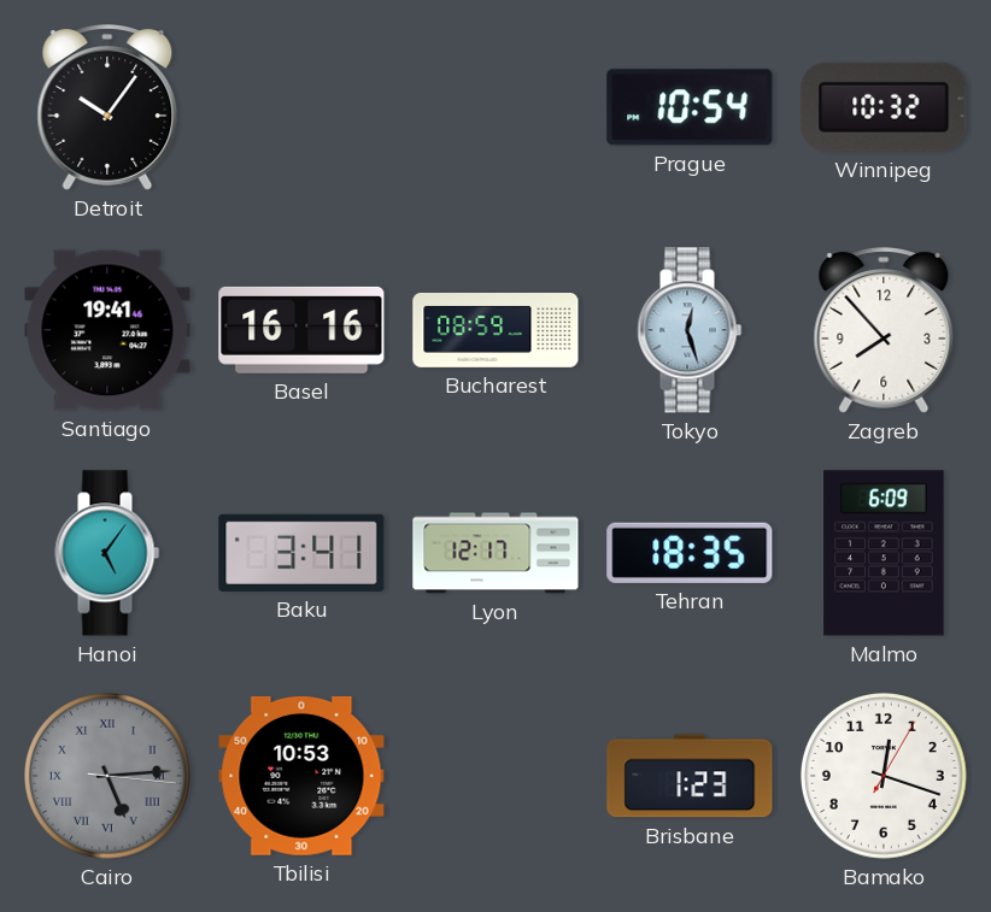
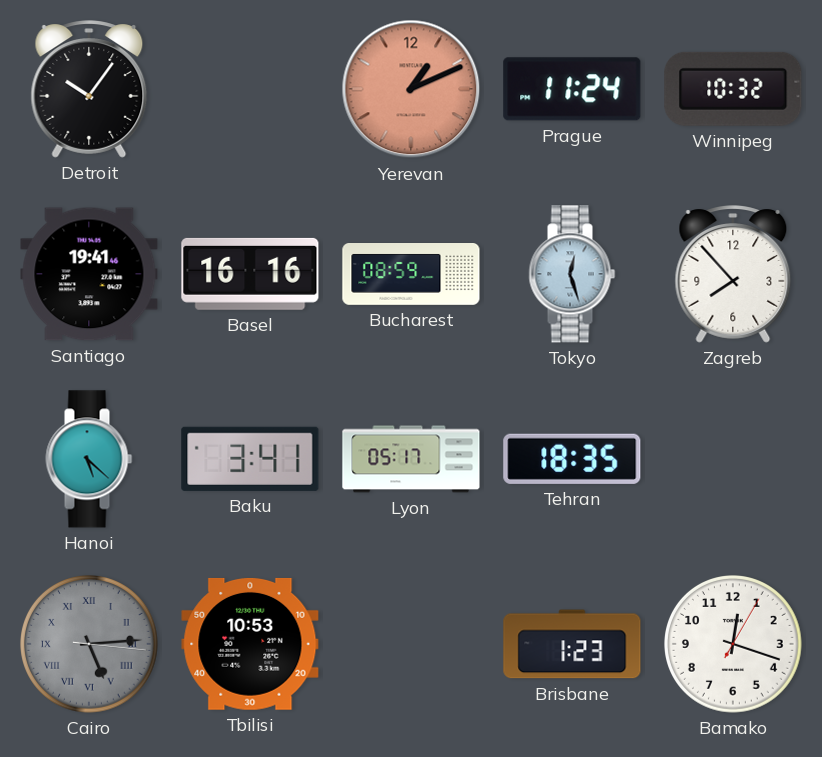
Yerevan: none -> 1:11 (411, 89)
Prague: 10:54 -> 11:24 (572, 89)
Hanoi: 5:06 -> 5:22 (89, 459)
Lyon: 12:17 -> 05:17 (411, 459)
Malmo: 6:09 -> none (884, 553)
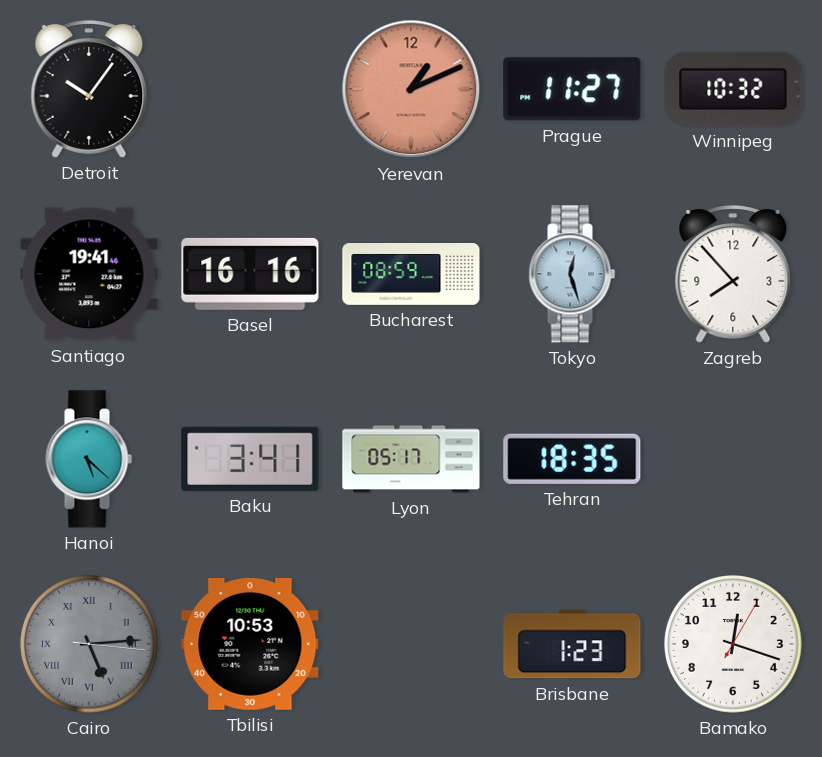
Prague: 11:24 -> 11:27 (572, 89)
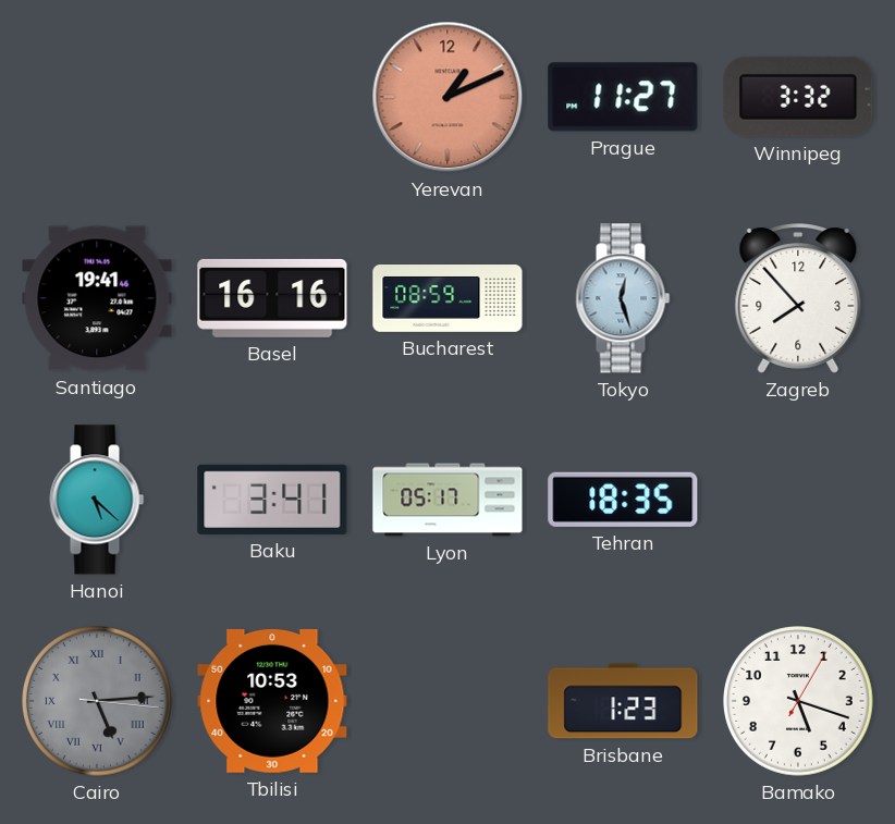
Detroit: 10:06 -> none (89, 89)
Winnipeg: 10:32 -> 3:32 (798, 97)
Bamako: 12:18 -> 5:18 (799, 702)
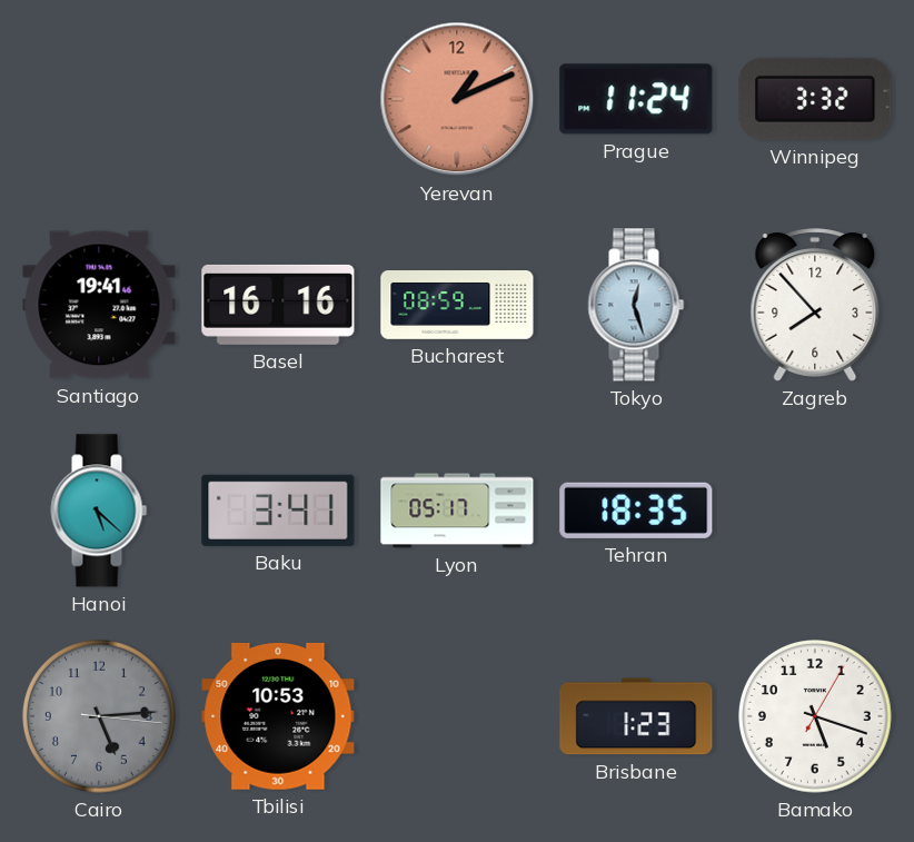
Prague: 11:27 -> 11:24 (636, 99)
Cairo numerals: Roman -> Arabic (100, 717)
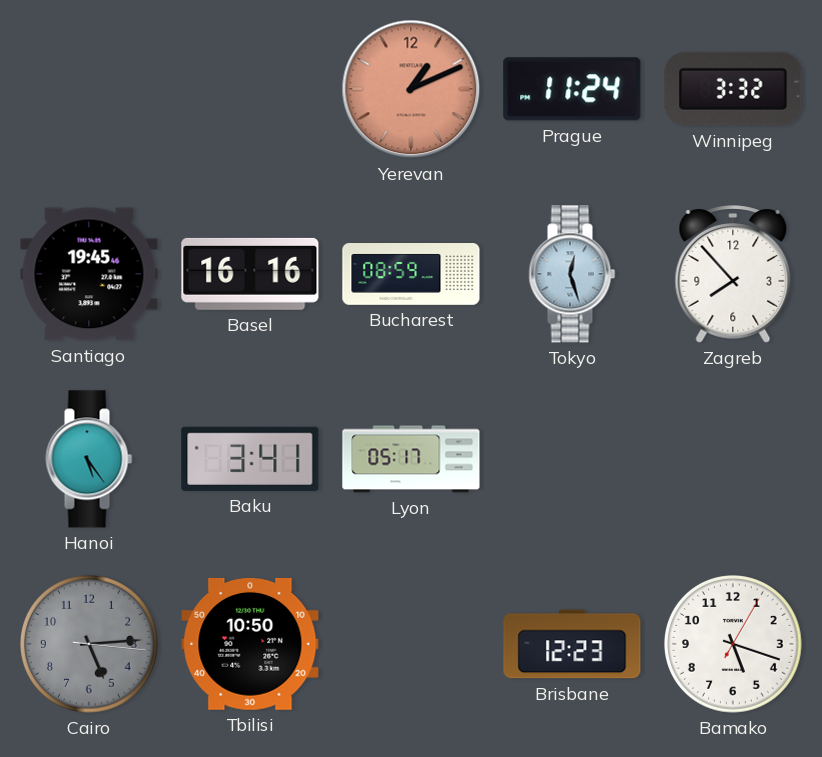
Santiago: 19:41 -> 19:45 (89, 274)
Hanoi: 5:22 -> 5:24 (89, 459)
Tehran: 18:35 -> none (636, 511)
Tbilisi: 10:53 -> 10:50 (250, 644)
Brisbane: 1:23 -> 12:23 (572, 644)
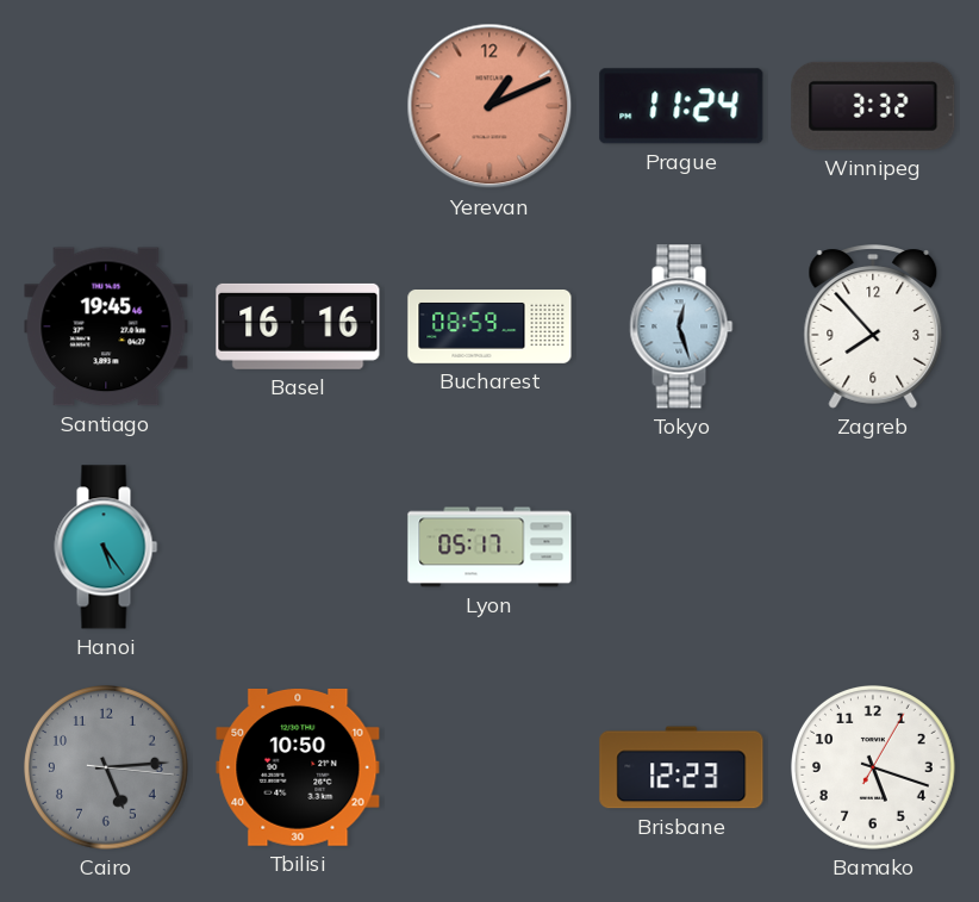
Baku: 3:41 -> none (250, 459)
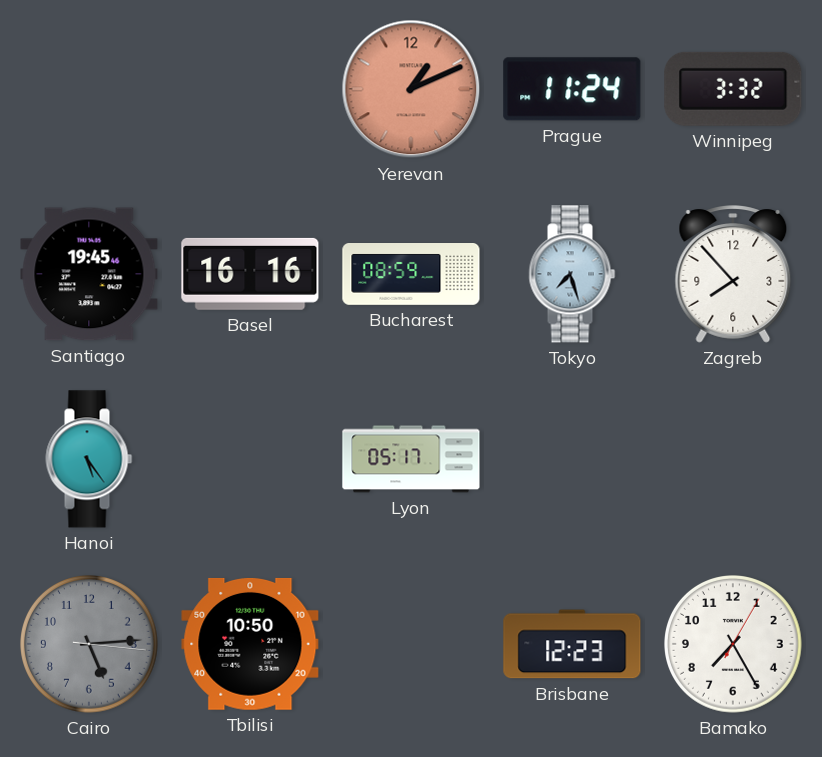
Tokyo: 12:27 -> 7:27 (572, 274)
Bamako: 5:18 -> 7:25 (734, 645)
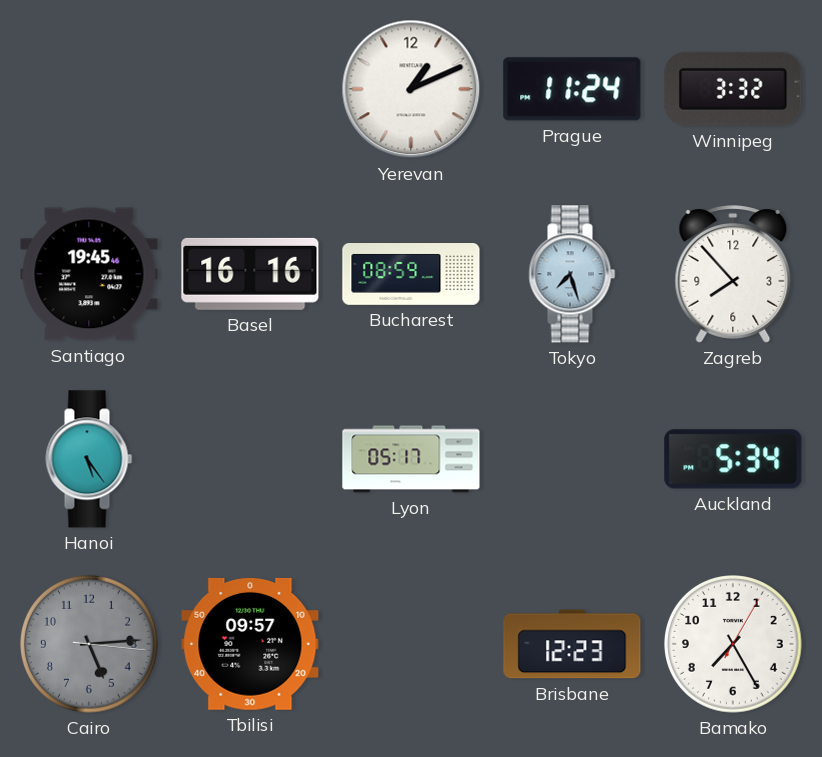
Yerevan dial: salmon -> white (411, 89)
Auckland: none -> 5:34 (733, 459)
Tbilisi: 10:50 -> 09:57 (250, 644)
